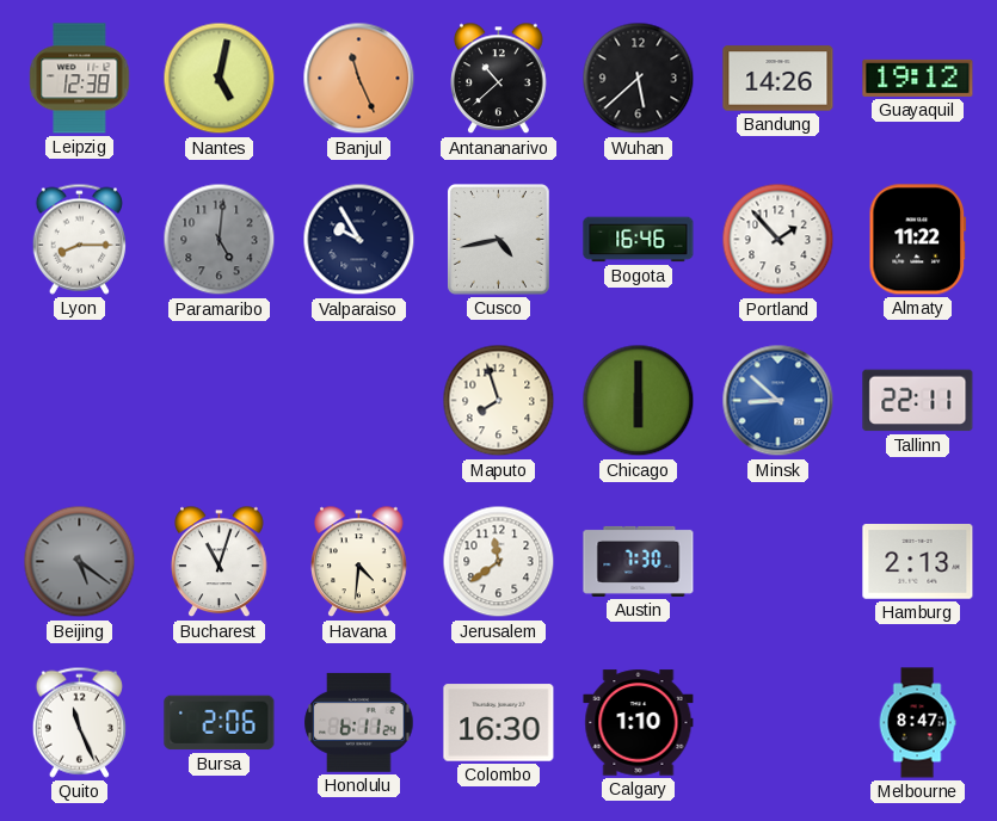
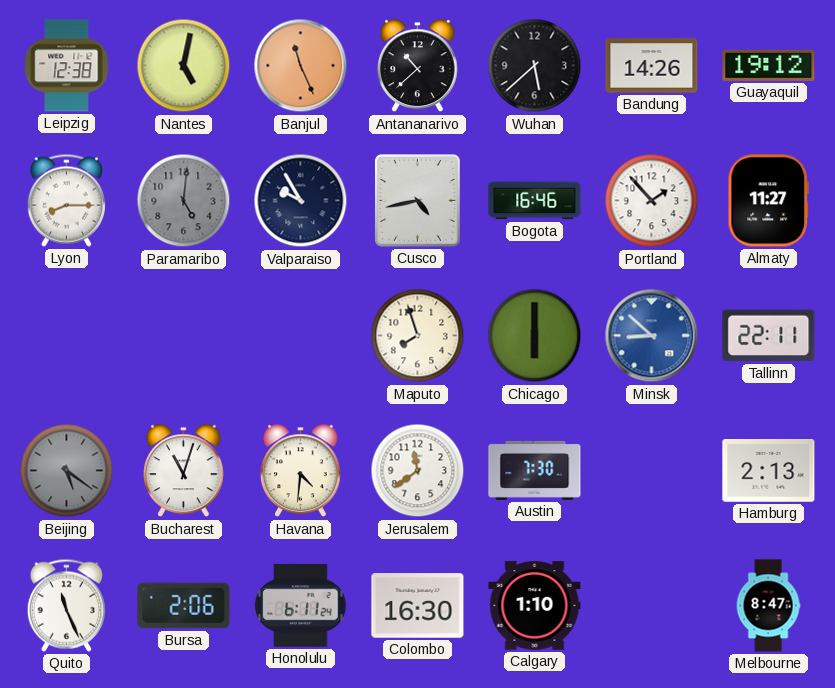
Almaty: 11:22 -> 11:27 (768, 201)
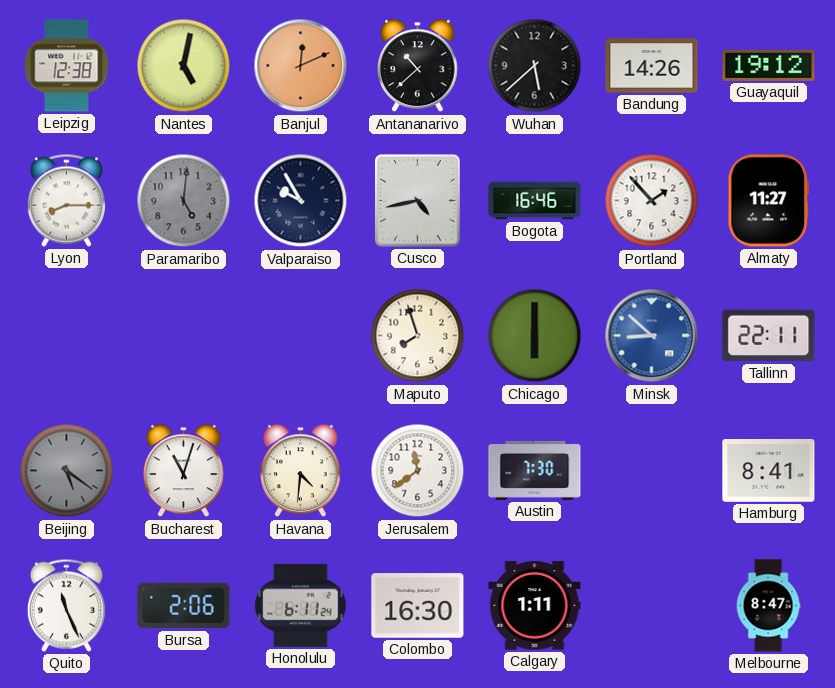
Banjul: 11:26 -> 12:11 (301, 66)
Hamburg: 2:13 -> 8:41 (769, 471)
Calgary: 1:10 -> 1:11 (535, 606)
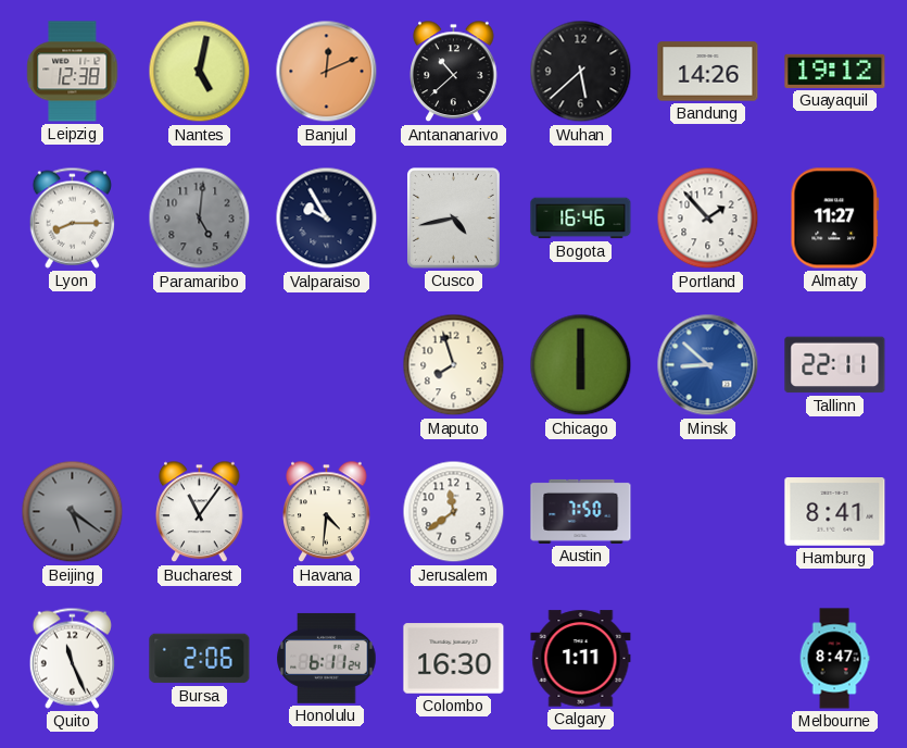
Bucharest: 11:03 -> 11:06 (200, 512)
Austin: 7:30 -> 7:50 (581, 511)
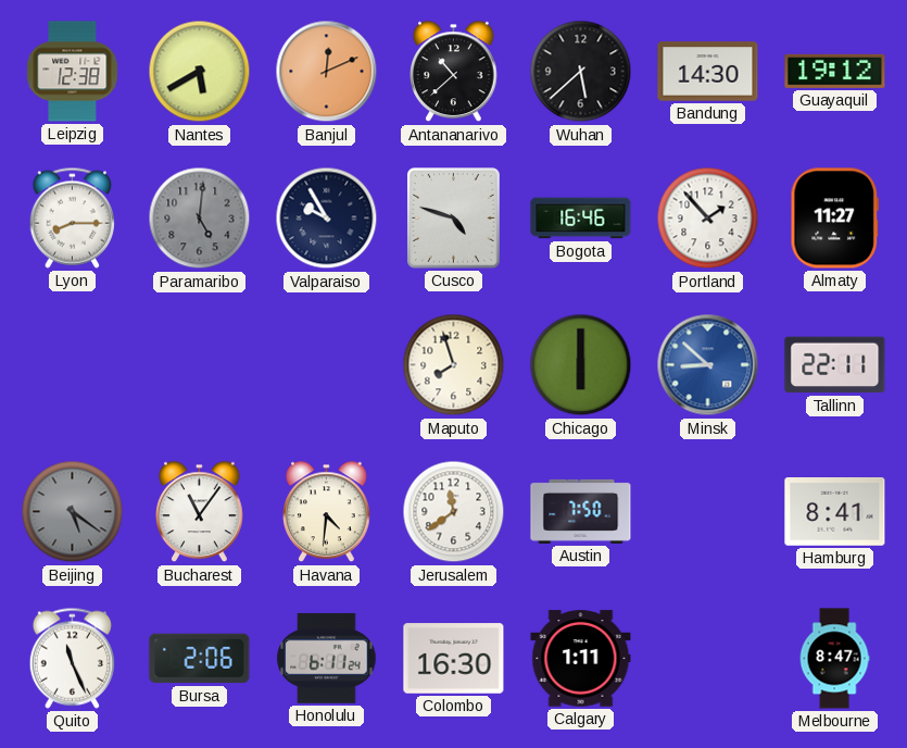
Nantes: 5:02 -> 5:40 (200, 72)
Bandung: 14:26 -> 14:30 (708, 72)
Cusco: 4:43 -> 4:48 (454, 219)
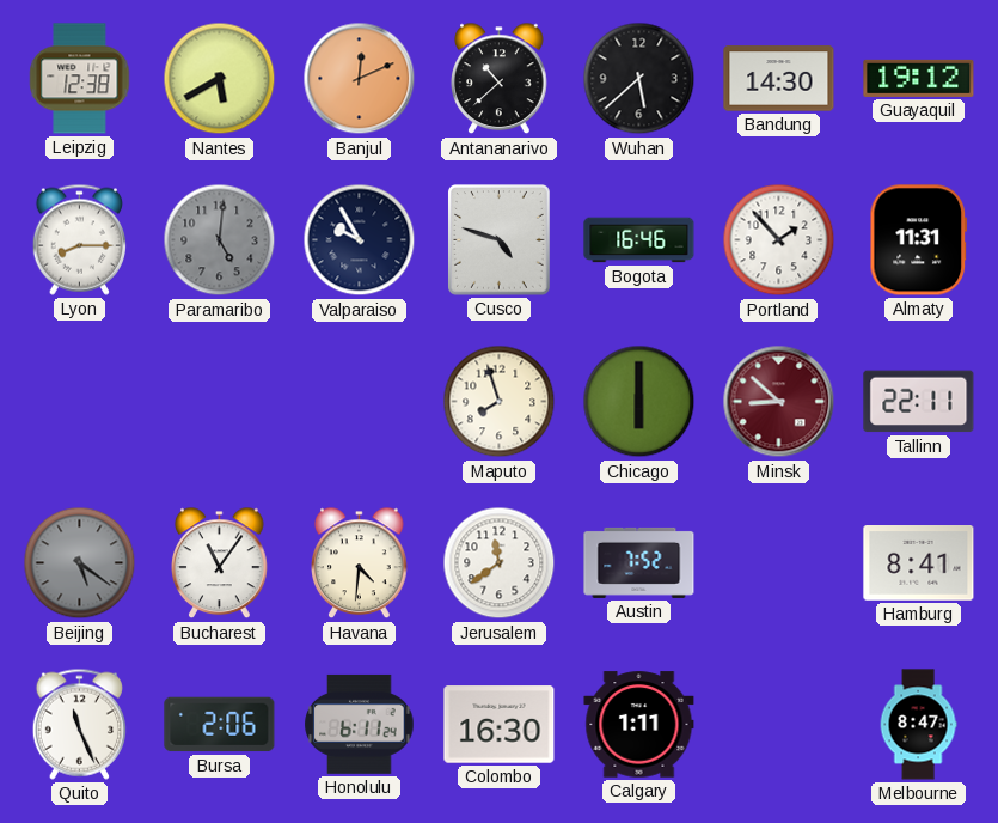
Almaty: 11:27 -> 11:31 (918, 240)
Minsk dial: blue -> burgundy (779, 402)
Austin: 7:50 -> 7:52 (639, 562)
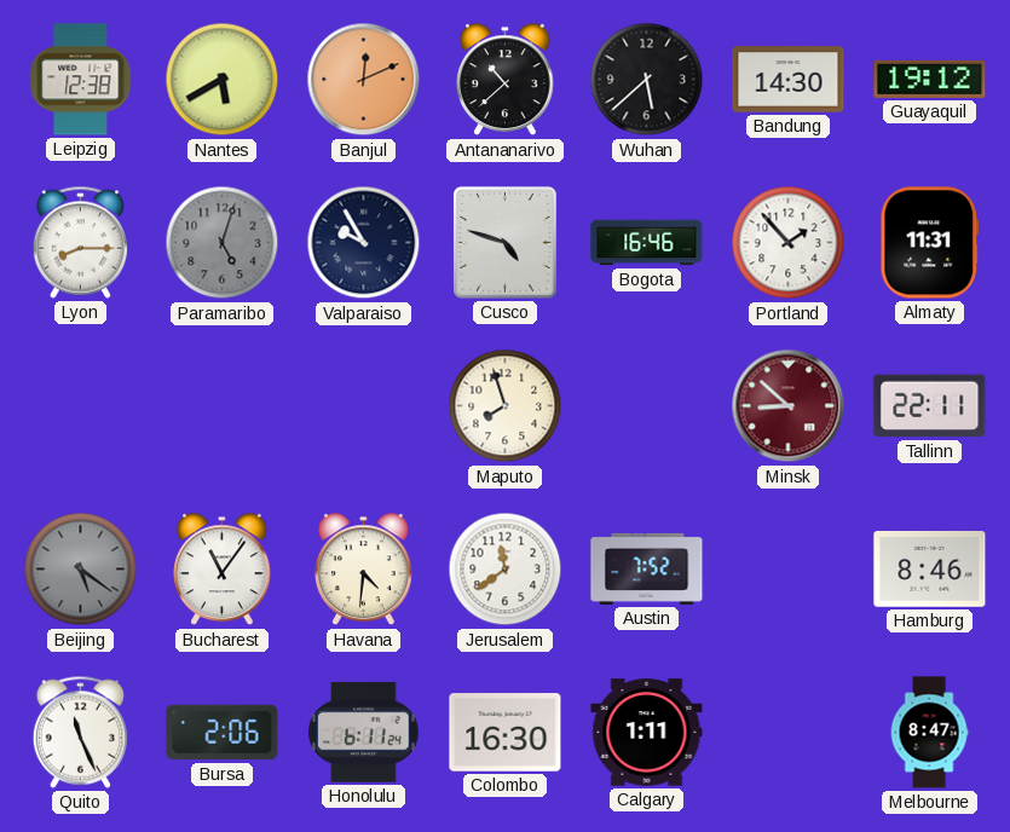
Paramaribo: 5:01 -> 5:03 (223, 243)
Chicago: 6:00 -> none (639, 402)
Hamburg: 8:41 -> 8:46 (930, 570)
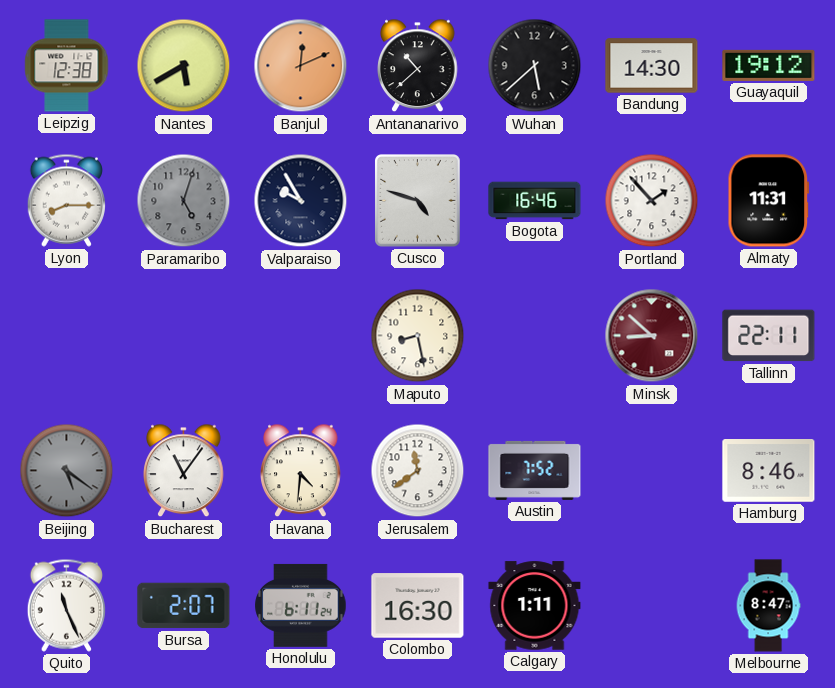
Maputo: 7:57 -> 8:28 (418, 336)
Bursa: 2:06 -> 2:07 (184, 606)
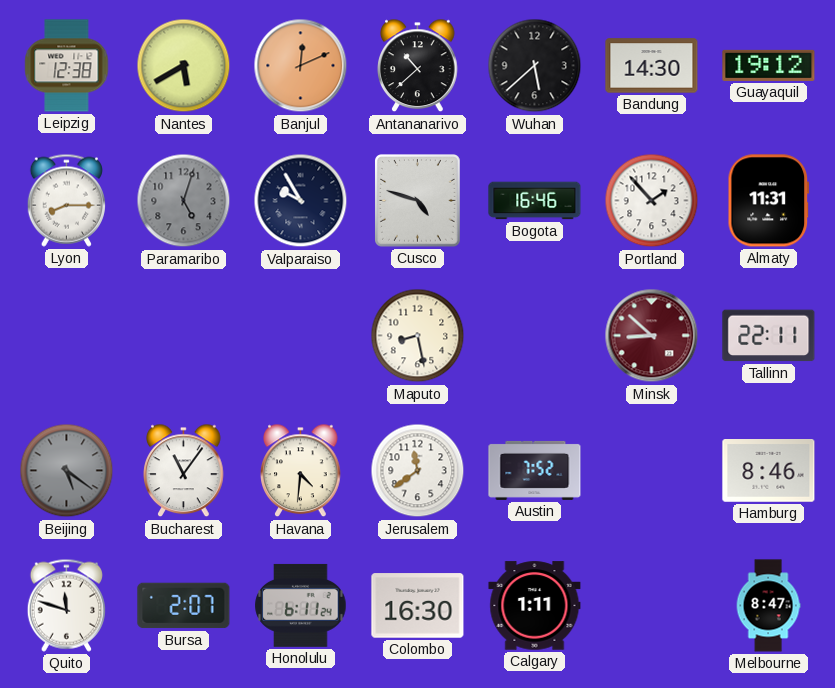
Quito: 11:26 -> 11:48 (66, 605)
